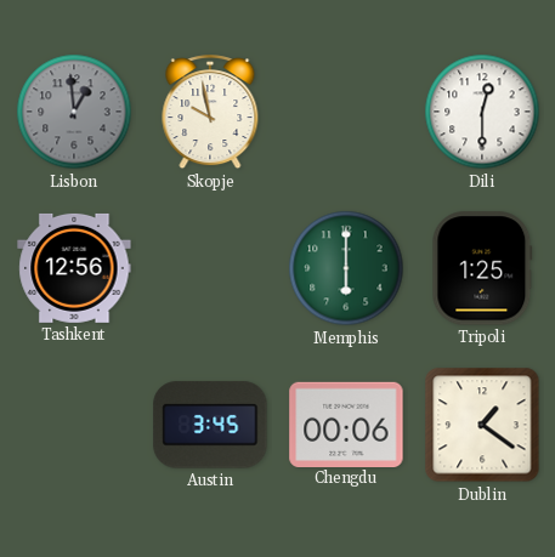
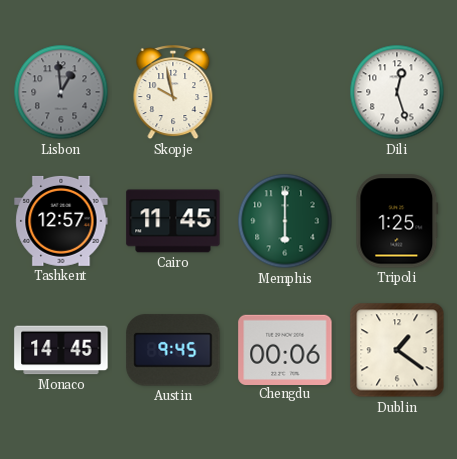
Dili: 12:30 -> 12:27 (397, 92)
Tashkent: 12:56 -> 12:57 (61, 221)
Cairo: none -> 11:45 (173, 221)
Monaco: none -> 14:45 (61, 350)
Austin: 3:45 -> 9:45 (173, 350)
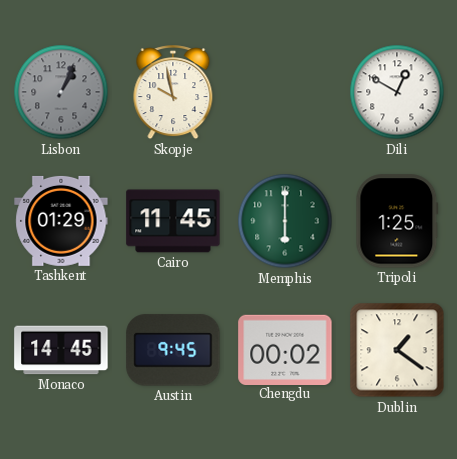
Lisbon: 12:59 -> 1:04 (61, 92)
Dili: 12:27 -> 12:50 (397, 92)
Tashkent: 12:57 -> 01:29 (61, 221)
Chengdu: 00:06 -> 00:02 (285, 349)
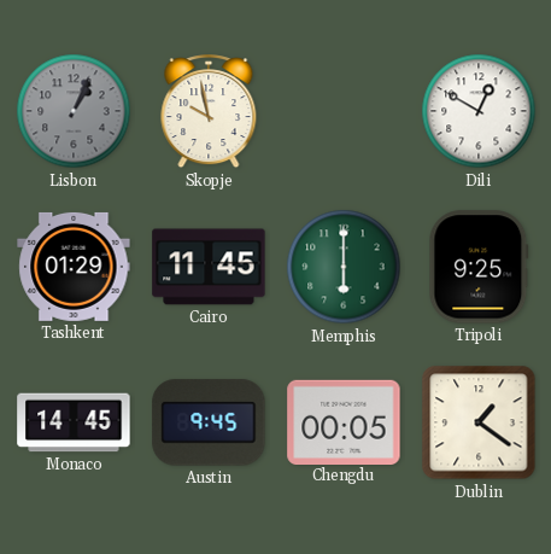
Tripoli: 1:25 -> 9:25 (479, 267)
Chengdu: 00:02 -> 00:05 (344, 421)
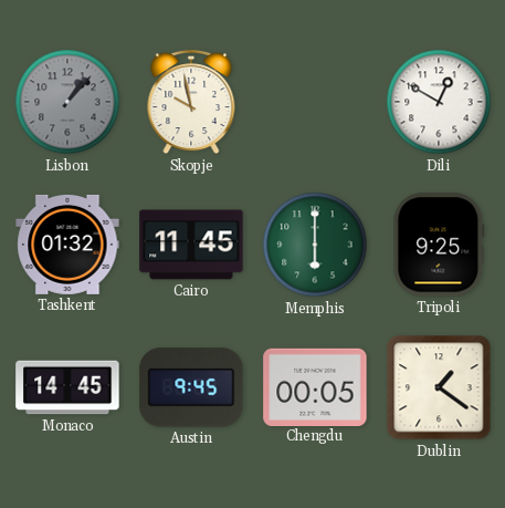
Lisbon: 1:04 -> 1:07 (67, 102)
Tashkent: 01:29 -> 01:32 (67, 245)
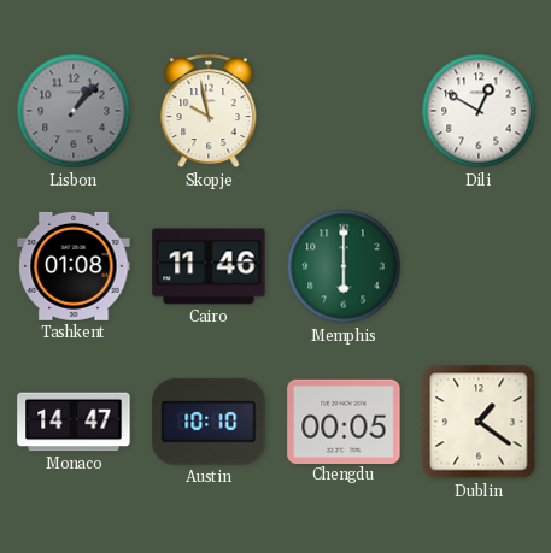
Tashkent: 01:32 -> 01:08 (74, 266)
Cairo: 11:45 -> 11:46 (209, 266)
Tripoli: 9:25 -> none (439, 245)
Monaco: 14:45 -> 14:47 (74, 422)
Austin: 9:45 -> 10:10 (209, 422)
